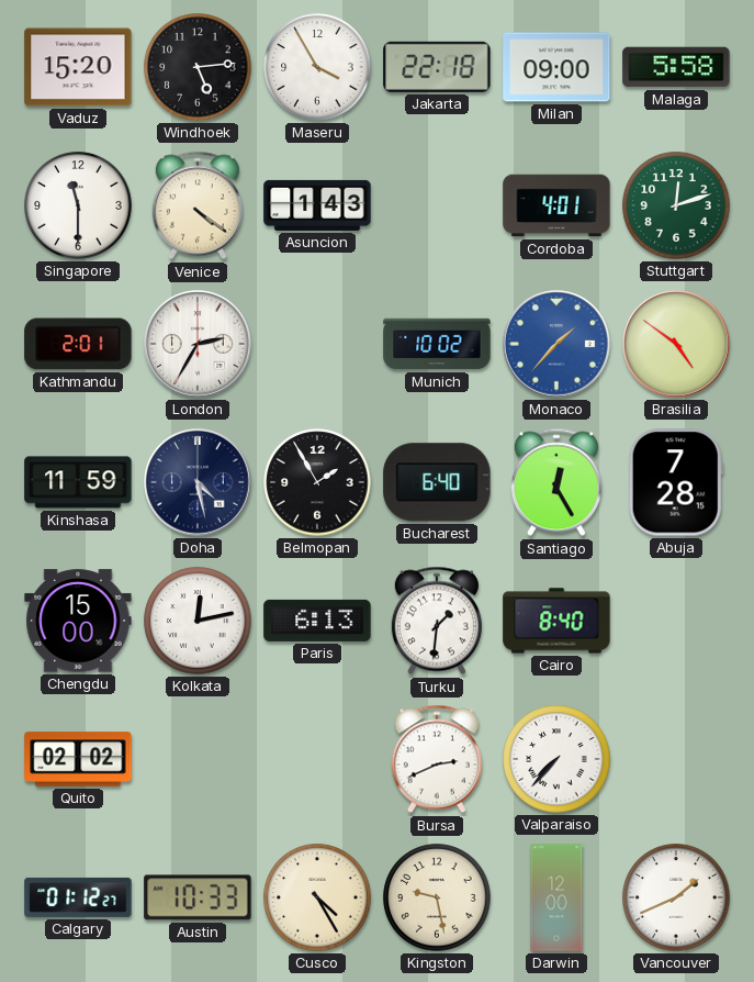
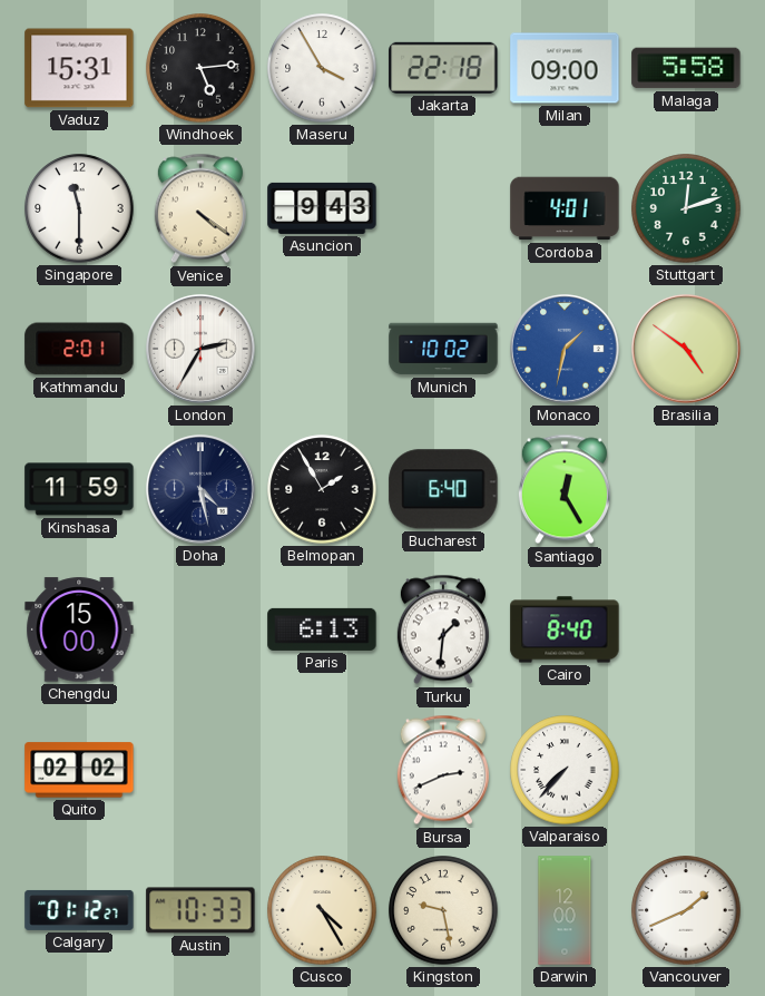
Vaduz: 15:20 -> 15:31 (79, 68)
Asuncion: 1:43 -> 9:43 (322, 208)
Monaco: 1:37 -> 1:32 (565, 349)
Abuja: 7:28 -> none (676, 482)
Kolkata: 12:13 -> none (198, 621)
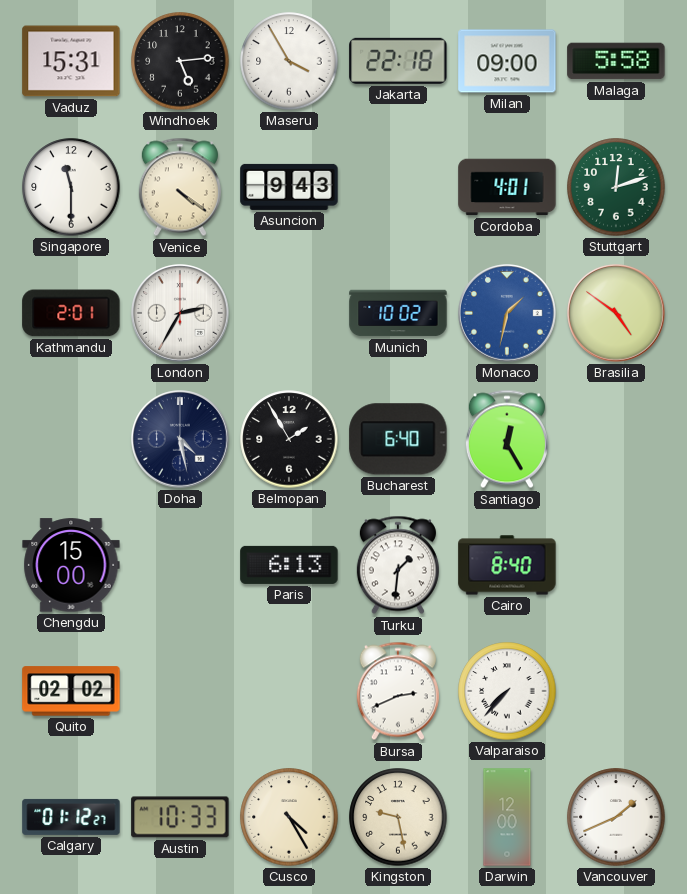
Kinshasa: 11:59 -> none (79, 489)
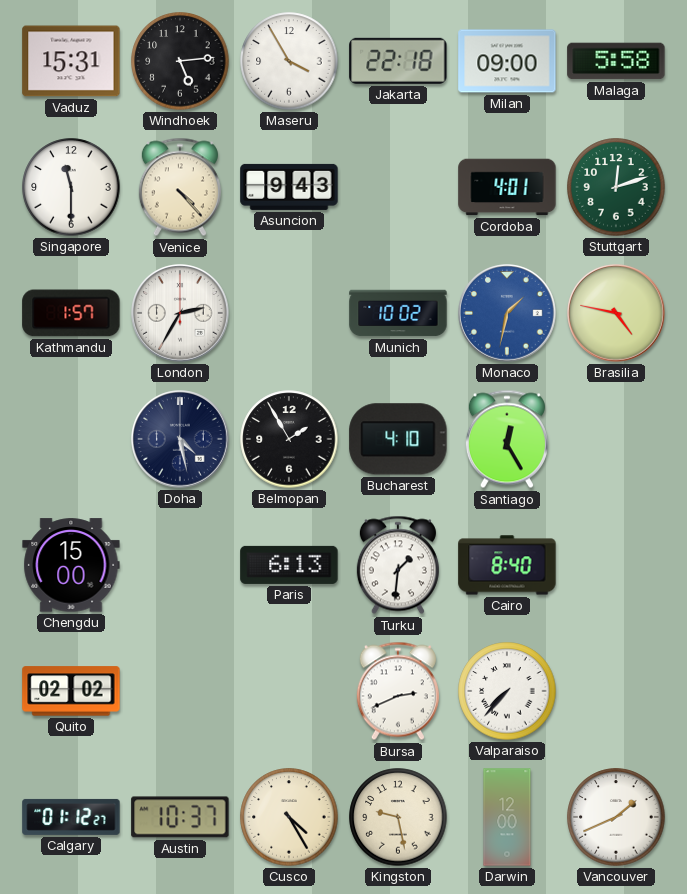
Venice: 4:21 -> 4:23 (180, 187)
Kathmandu: 2:01 -> 1:57 (71, 313)
Brasilia: 4:51 -> 4:47 (616, 313)
Bucharest: 6:40 -> 4:10 (398, 439)
Austin: 10:33 -> 10:37 (180, 817)
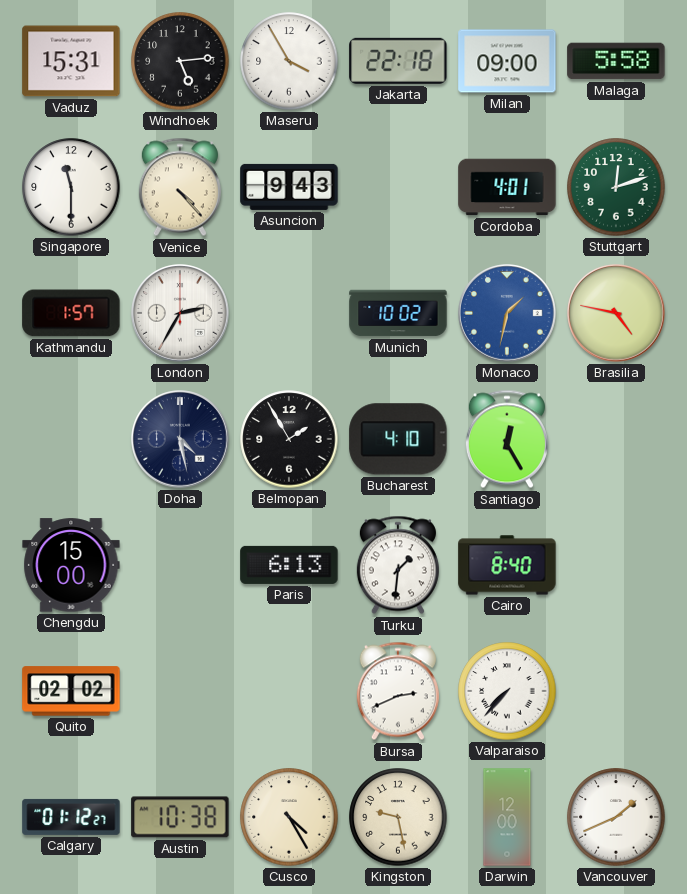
Austin: 10:37 -> 10:38 (180, 817)
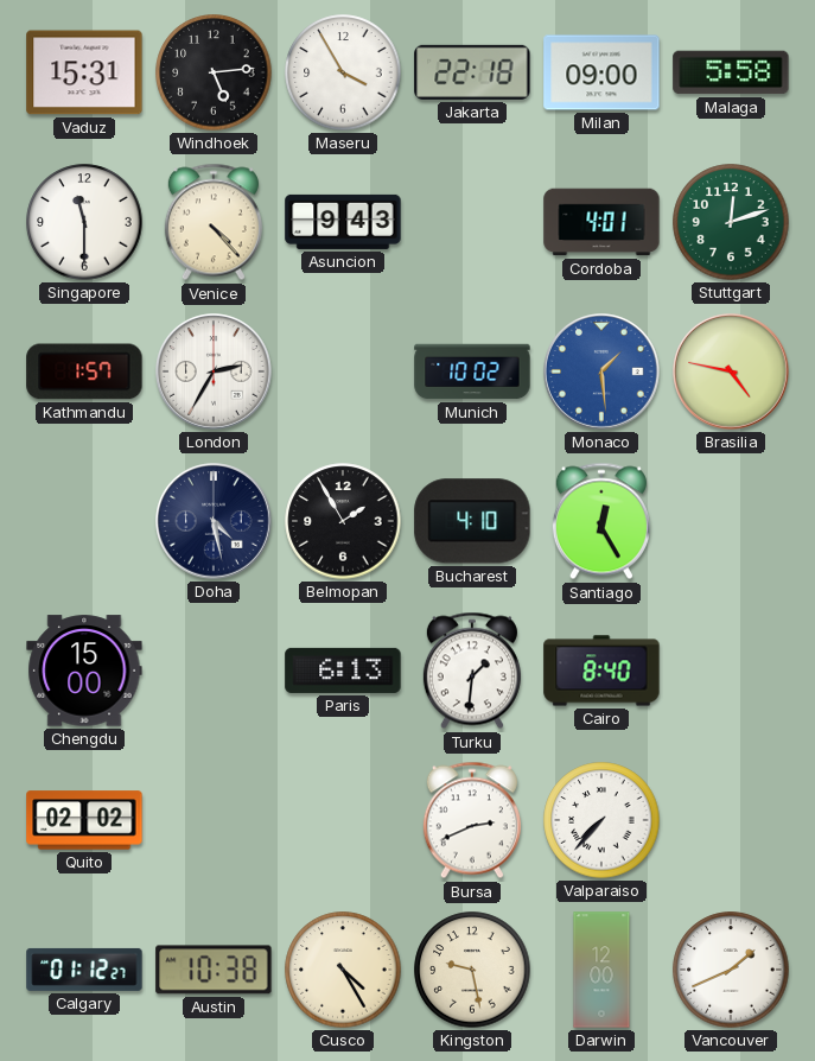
Monaco: 1:32 -> 1:29 (601, 371)
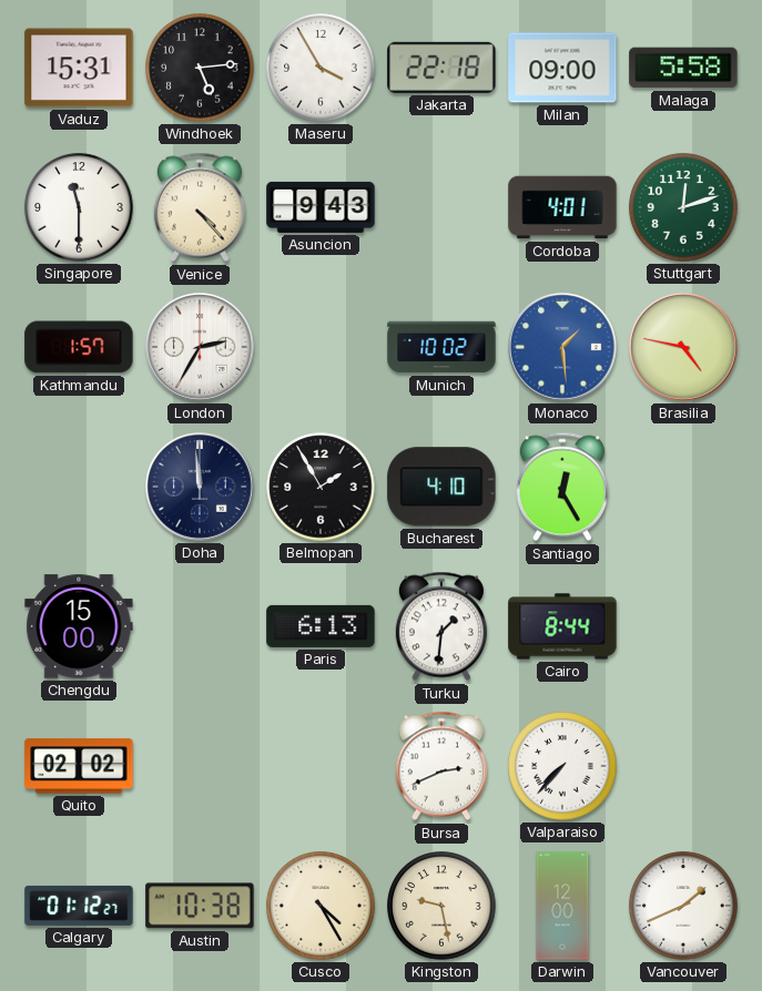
Doha: 4:28 -> 11:59 (200, 487)
Cairo: 8:40 -> 8:44 (562, 626)
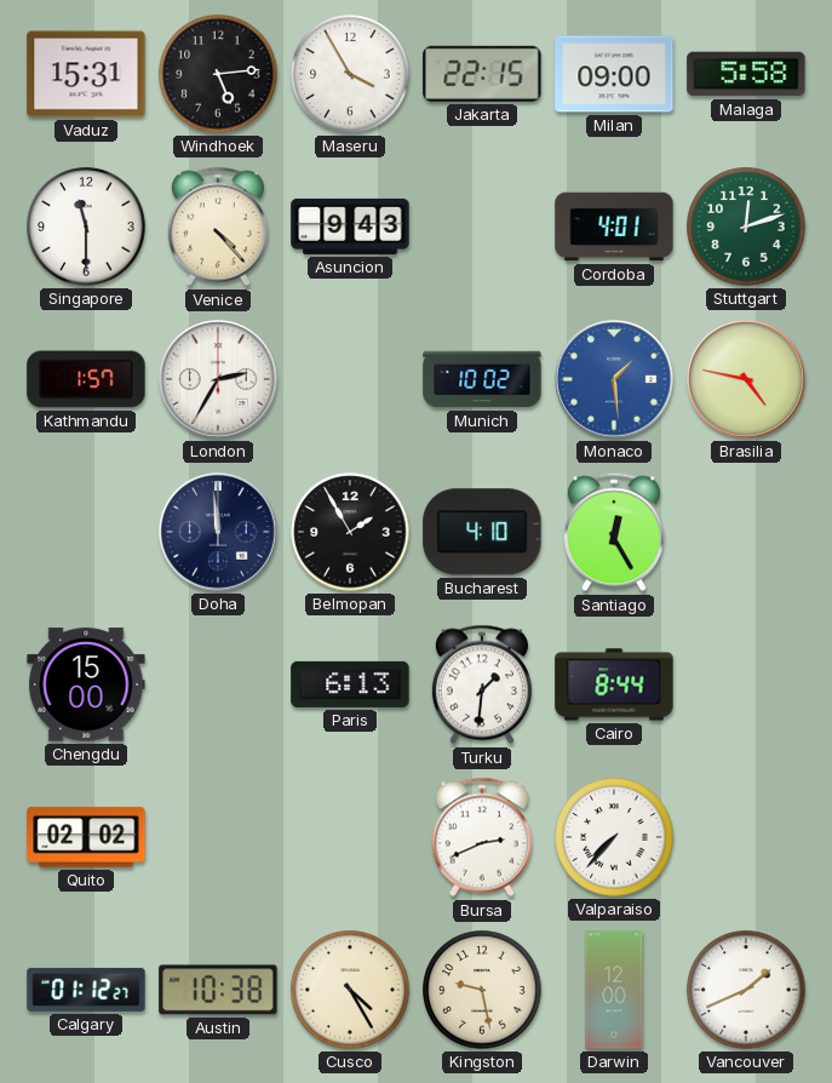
Jakarta: 22:18 -> 22:15 (482, 74)
